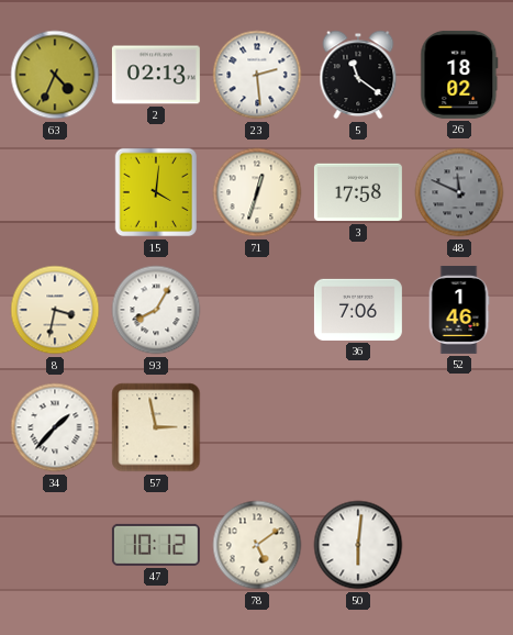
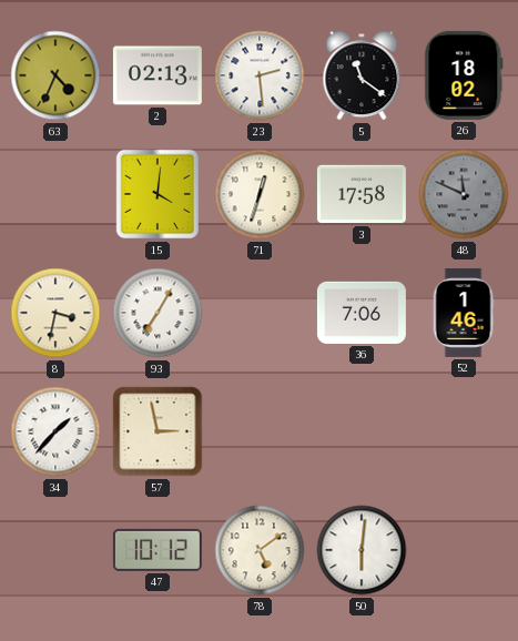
93: 8:05 -> 7:05 (158, 313)
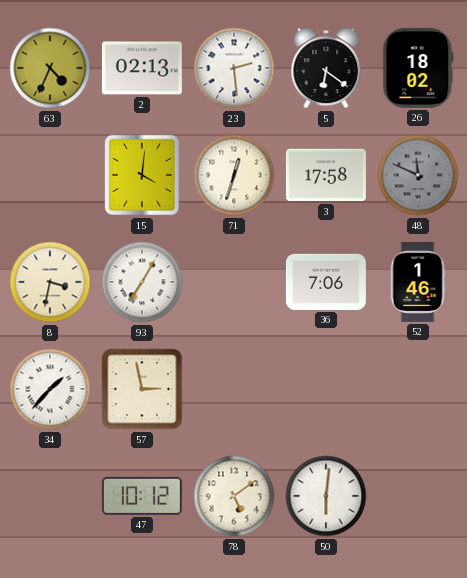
5: 11:21 -> 6:21 (326, 68)
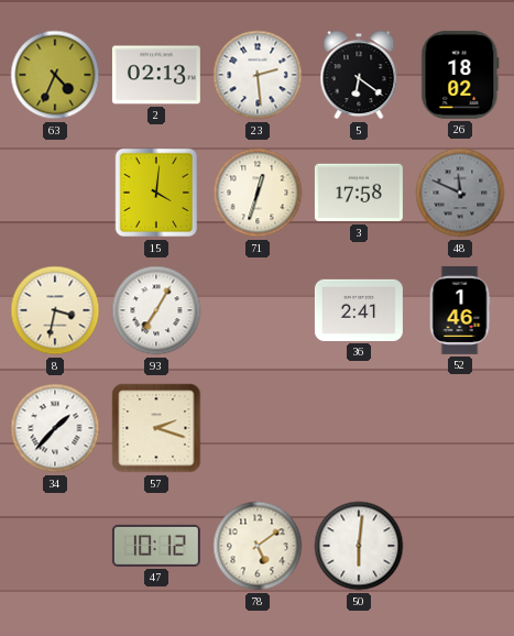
36: 7:06 -> 2:41 (359, 310)
57: 2:58 -> 2:18 (156, 428)
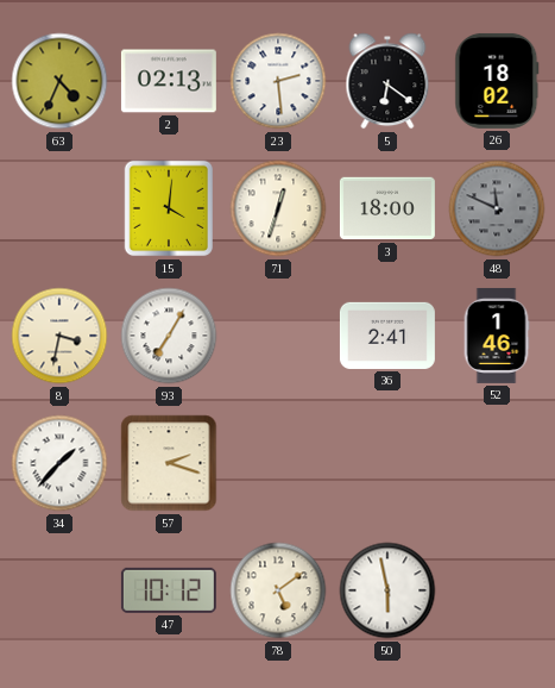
3: 17:58 -> 18:00 (387, 208)
50: 6:01 -> 5:58 (387, 590)
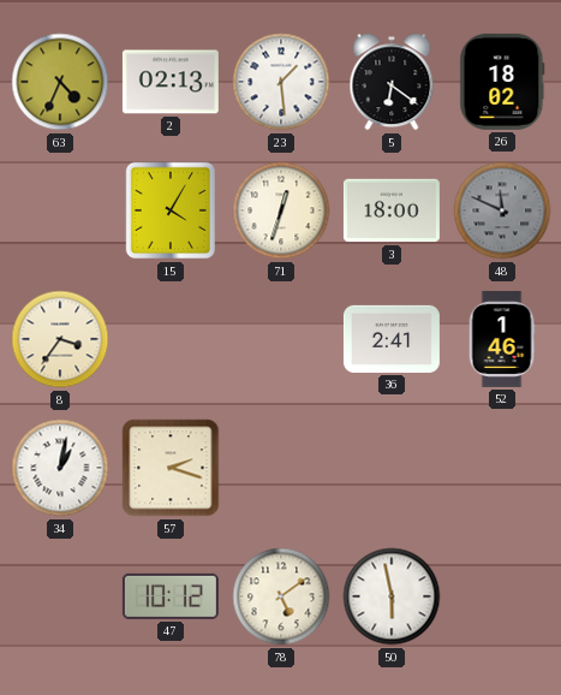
23: 2:29 -> 1:29 (281, 82)
15: 4:01 -> 4:05 (171, 210)
8: 3:32 -> 3:36 (60, 339)
93: 7:05 -> none (169, 336)
34: 1:37 -> 1:02 (60, 468)
